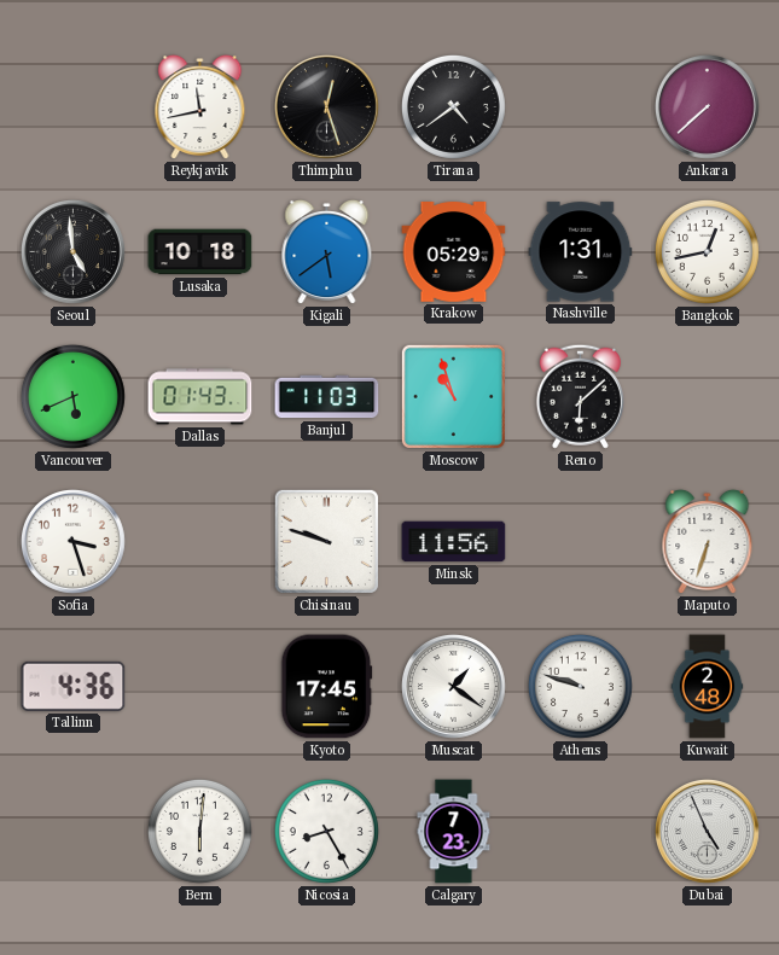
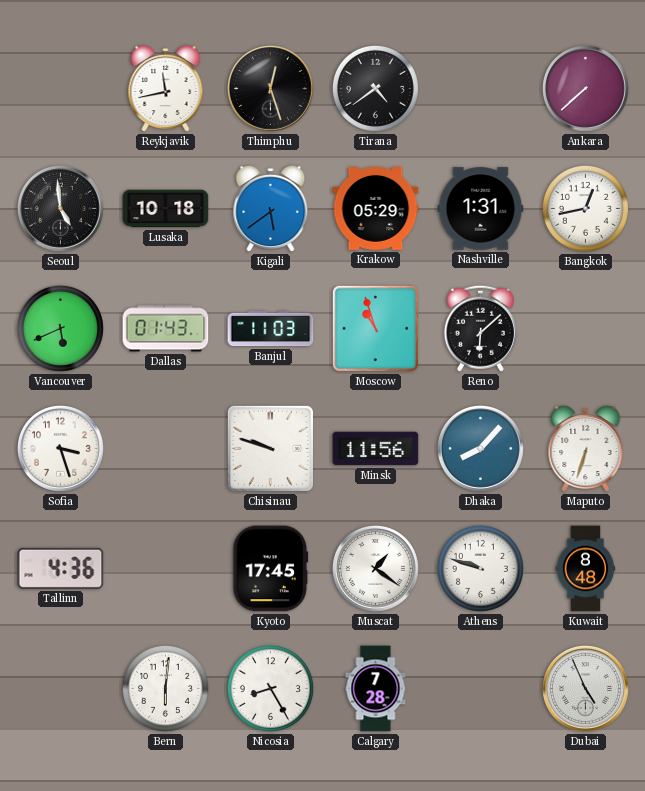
Dhaka: none -> 8:07 (480, 448)
Kuwait: 2:48 -> 8:48 (586, 569)
Calgary: 7:23 -> 7:28 (376, 689)
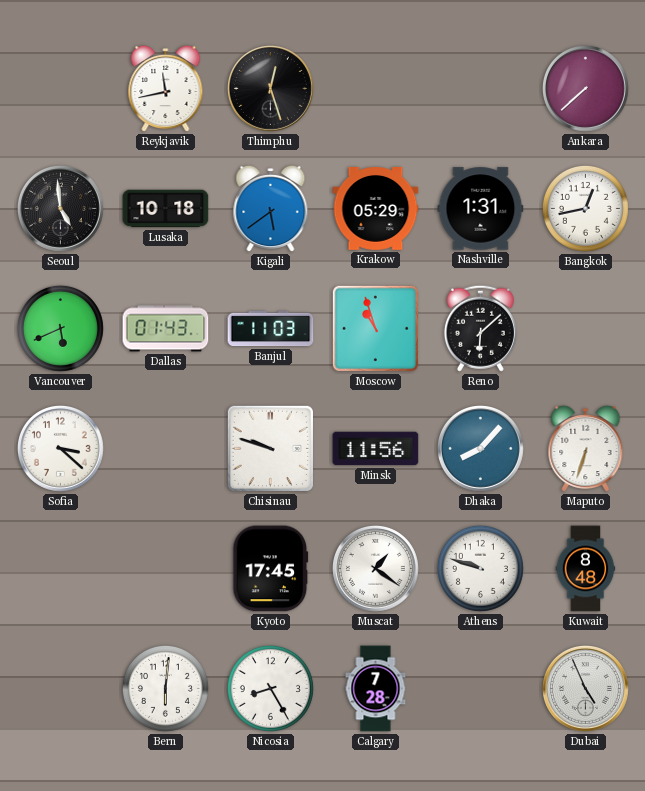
Tirana: 4:39 -> none (375, 88)
Sofia: 3:27 -> 3:22 (60, 448)
Tallinn: 4:36 -> none (61, 568)
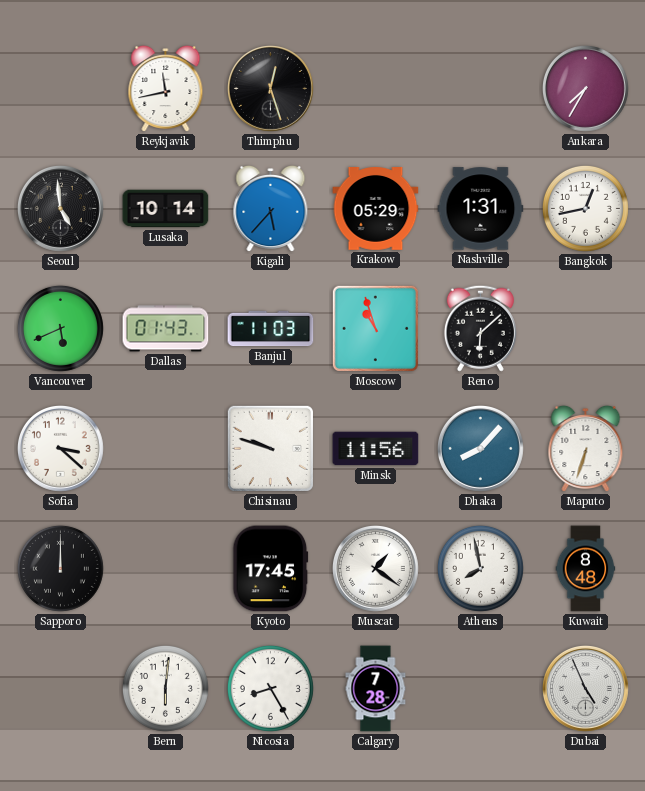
Ankara: 7:38 -> 7:35 (585, 88)
Lusaka: 10:18 -> 10:14 (166, 209)
Kigali: 5:39 -> 5:37 (271, 209)
Sapporo: none -> 12:00 (60, 568)
Athens: 9:48 -> 7:58 (480, 568)
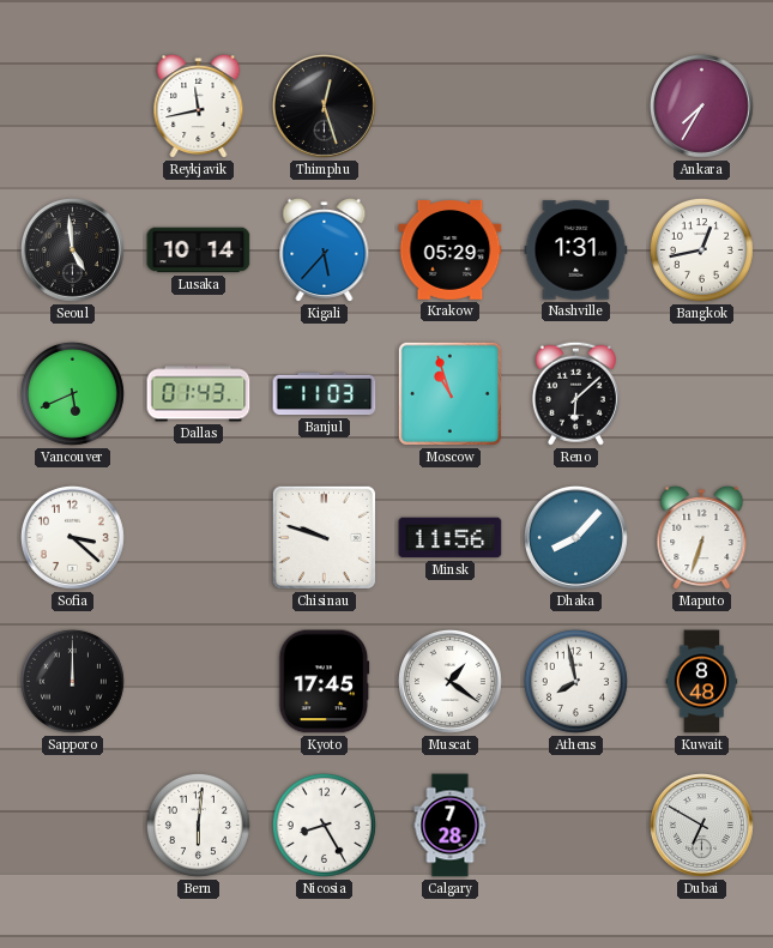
Dubai: 4:56 -> 6:50 (701, 825)
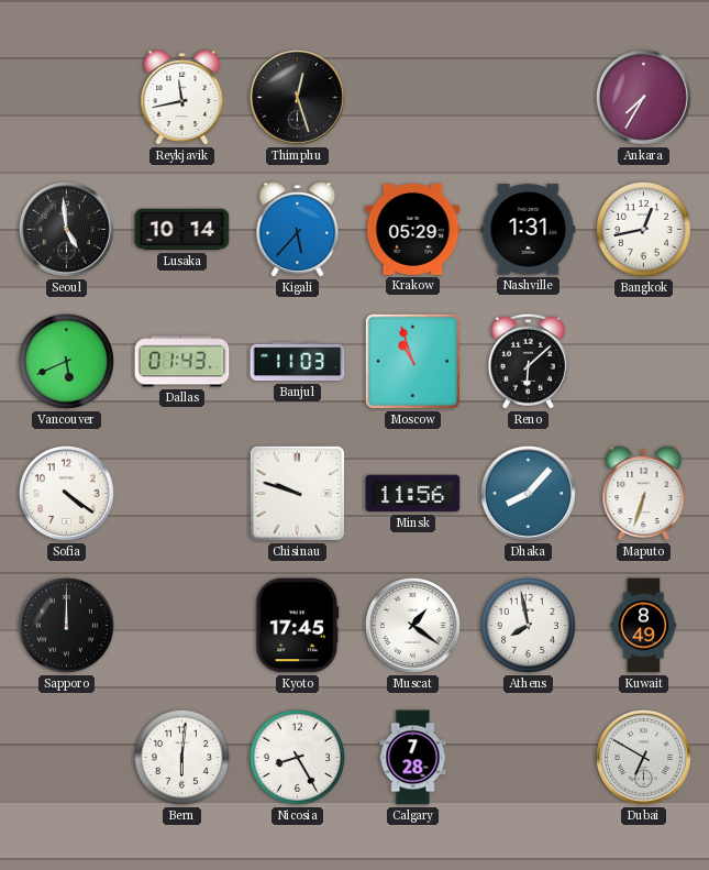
Sofia: 3:22 -> 4:21 (66, 493)
Kuwait: 8:48 -> 8:49 (644, 626)
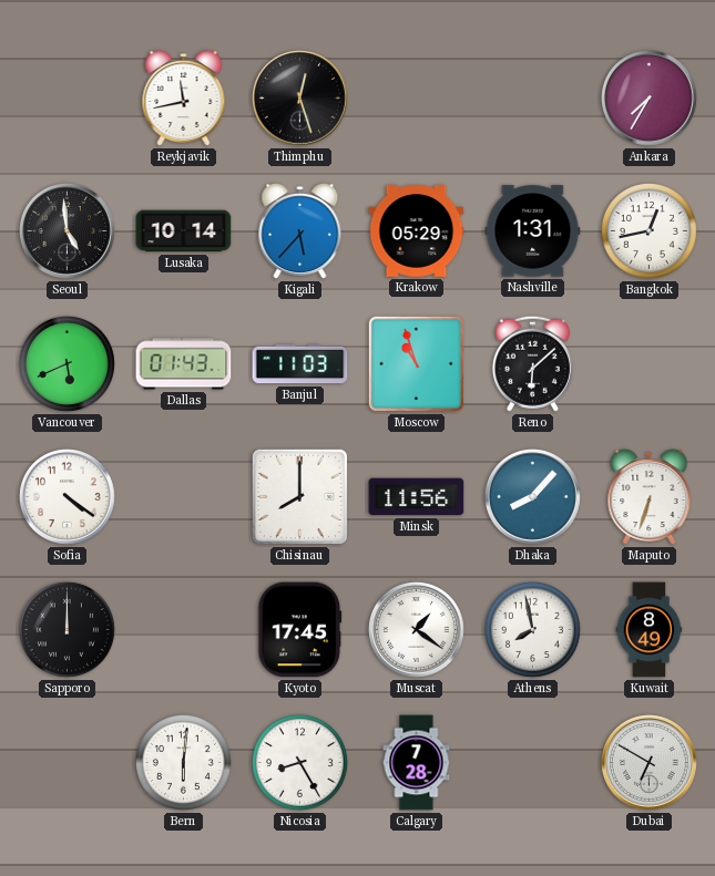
Chisinau: 9:48 -> 8:00 (299, 496)
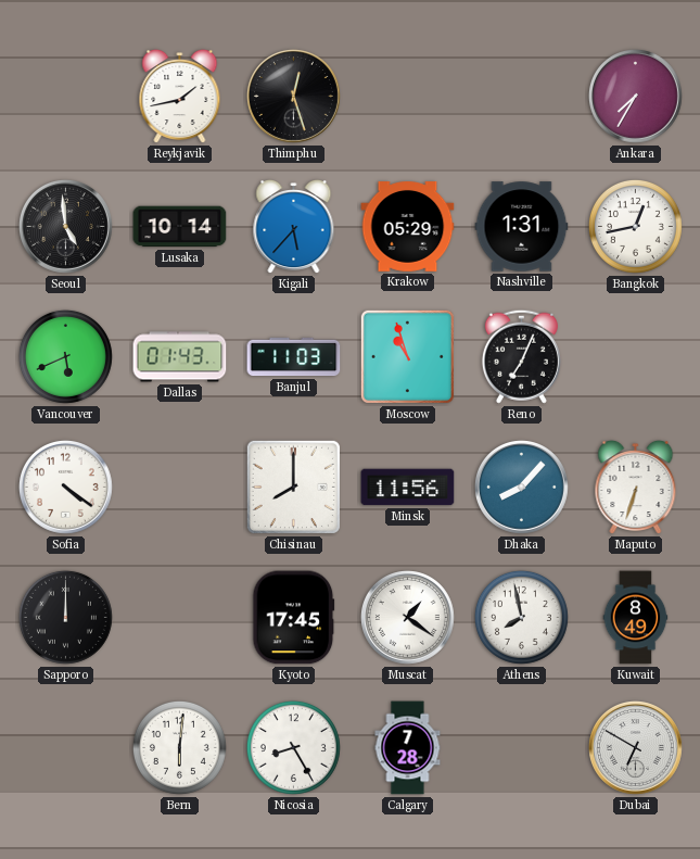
Reykjavik: 11:43 -> 1:43 (180, 97)
Reno: 6:08 -> 7:04 (521, 356)
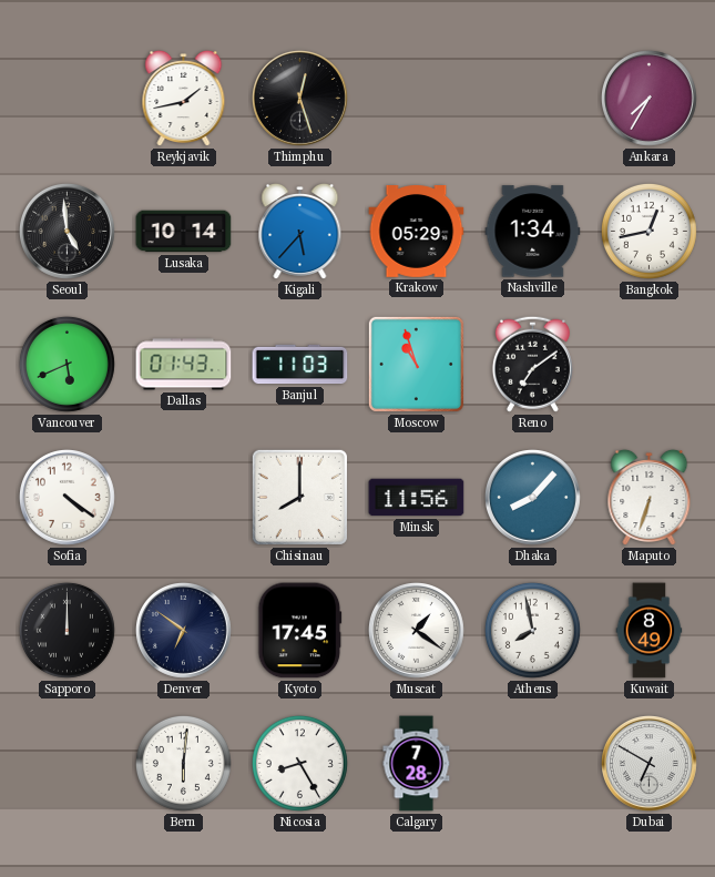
Nashville: 1:31 -> 1:34 (533, 232)
Reno: 7:04 -> 7:09 (532, 364)
Denver: none -> 6:51 (183, 630)
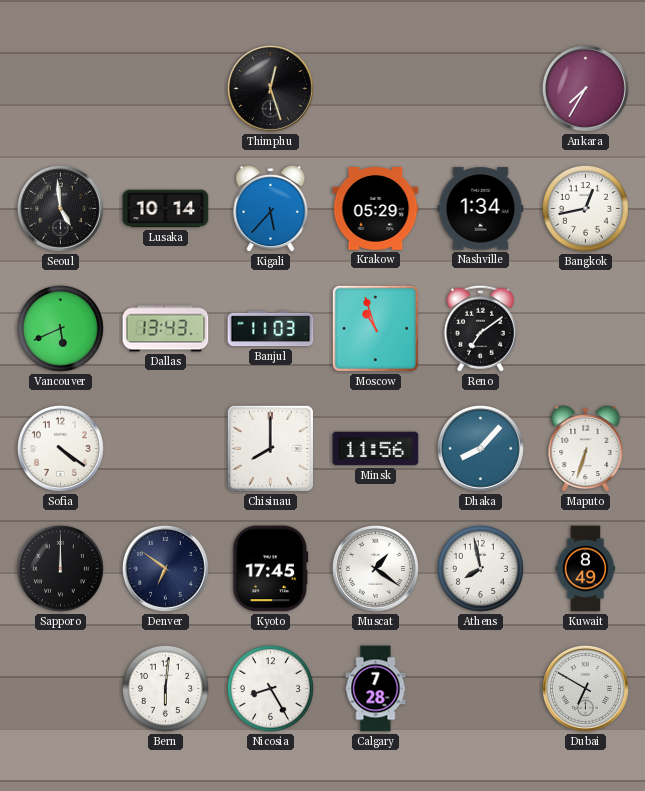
Reykjavik: 1:43 -> none (184, 99)
Dallas: 01:43 -> 13:43 (166, 329)
